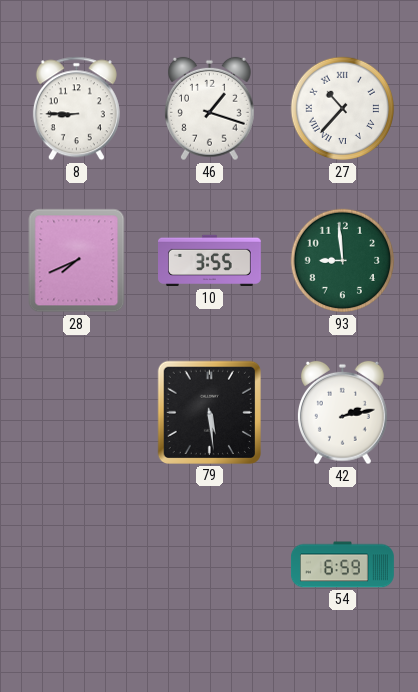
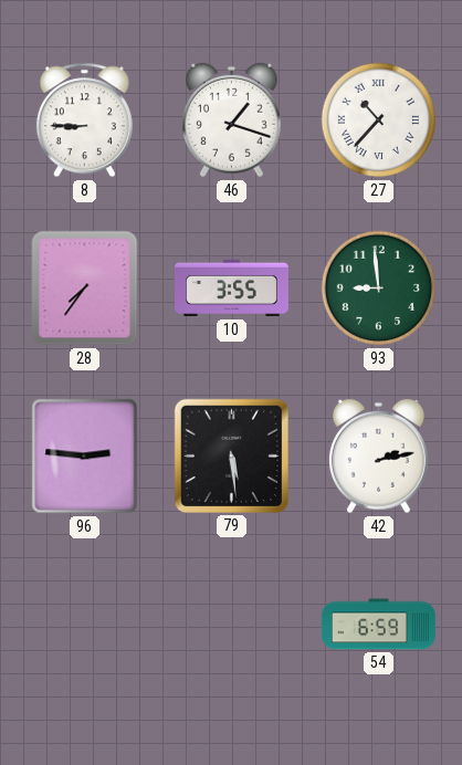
28: 7:41 -> 7:36 (85, 289)
96: none -> 2:46 (85, 457)
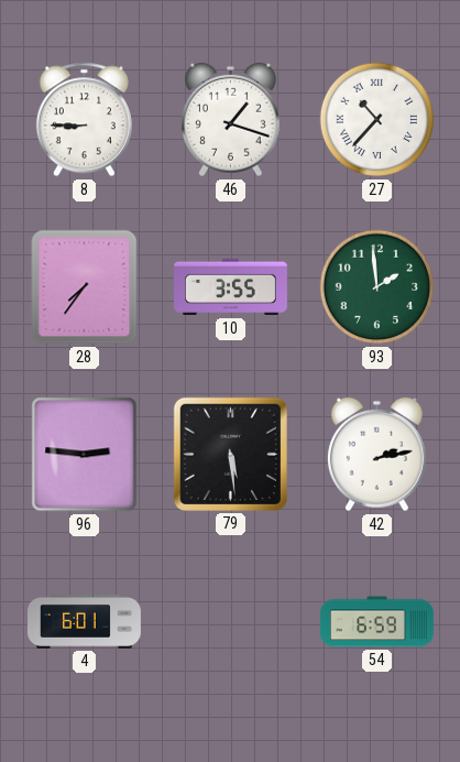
93: 8:59 -> 1:59 (377, 287)
4: none -> 6:01 (85, 621)
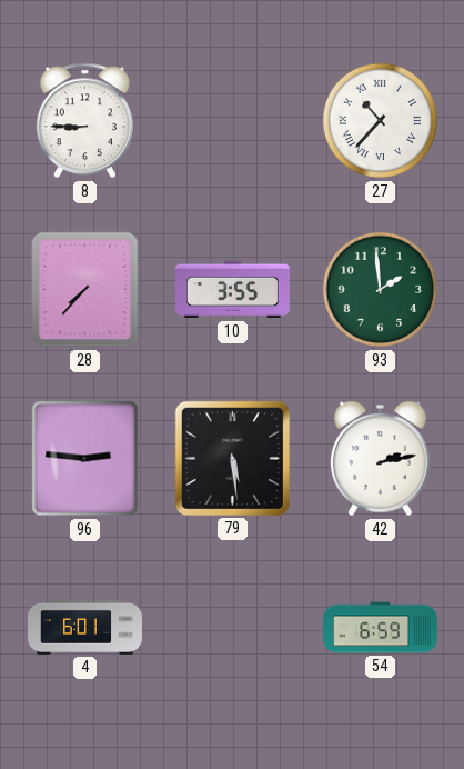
46: 1:18 -> none (230, 120)
28: 7:36 -> 7:37 (85, 290)
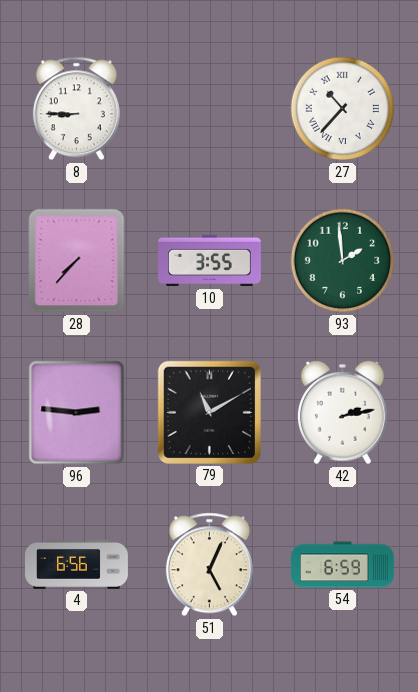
79: 5:29 -> 11:10 (209, 412)
4: 6:01 -> 6:56 (77, 564)
51: none -> 5:04 (209, 565)
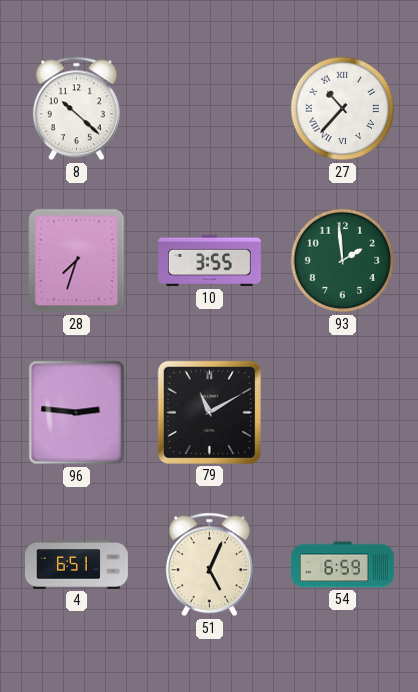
8: 8:45 -> 10:22 (76, 109)
28: 7:37 -> 7:33 (77, 261)
42: 2:13 -> none (342, 413)
4: 6:56 -> 6:51 (77, 564)
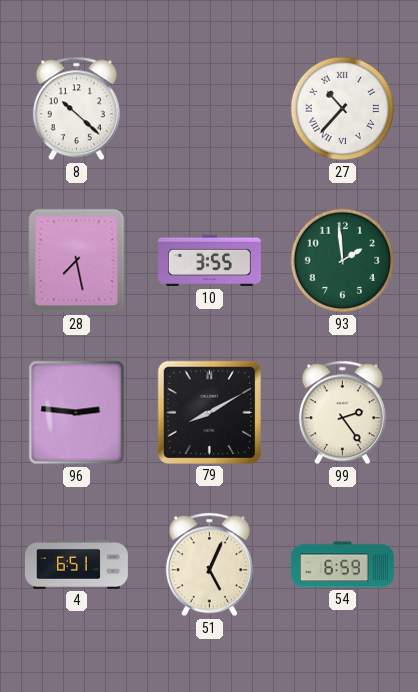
28: 7:33 -> 7:28 (77, 261)
79: 11:10 -> 8:10 (209, 412)
99: none -> 2:24 (342, 413)
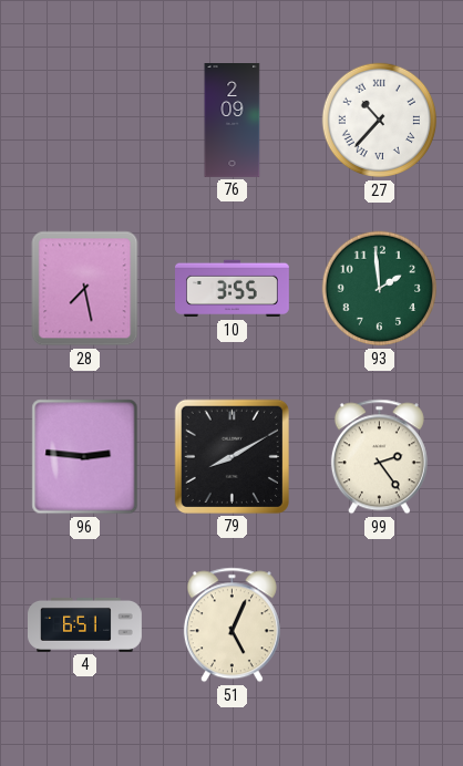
8: 10:22 -> none (76, 109)
76: none -> 2:09 (233, 121)
54: 6:59 -> none (343, 565)
